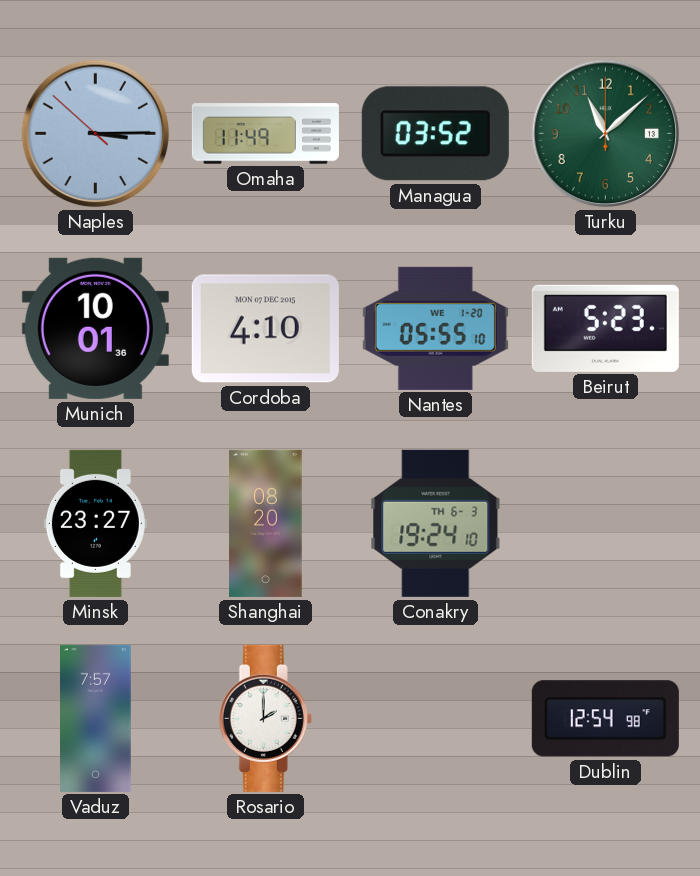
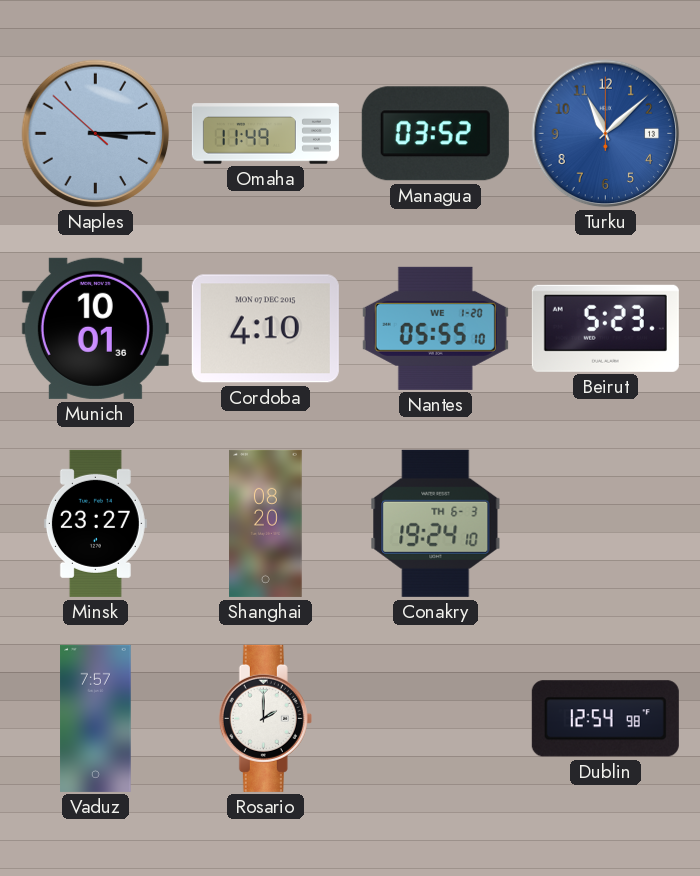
Turku dial: green -> blue (606, 134)
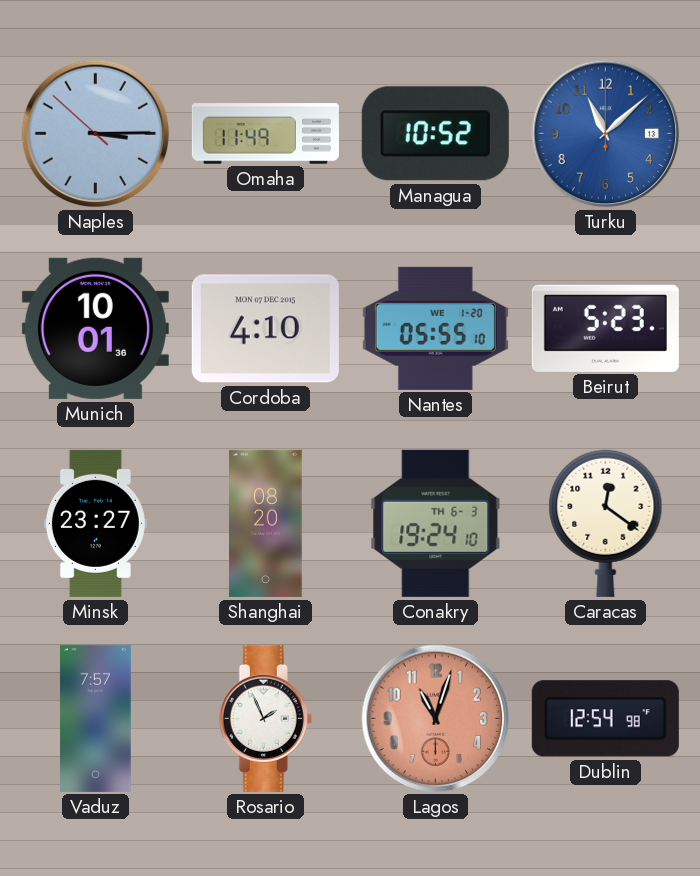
Managua: 03:52 -> 10:52 (435, 134)
Caracas: none -> 12:21 (606, 523)
Rosario: 2:00 -> 1:56 (265, 718)
Lagos: none -> 11:03 (436, 719)
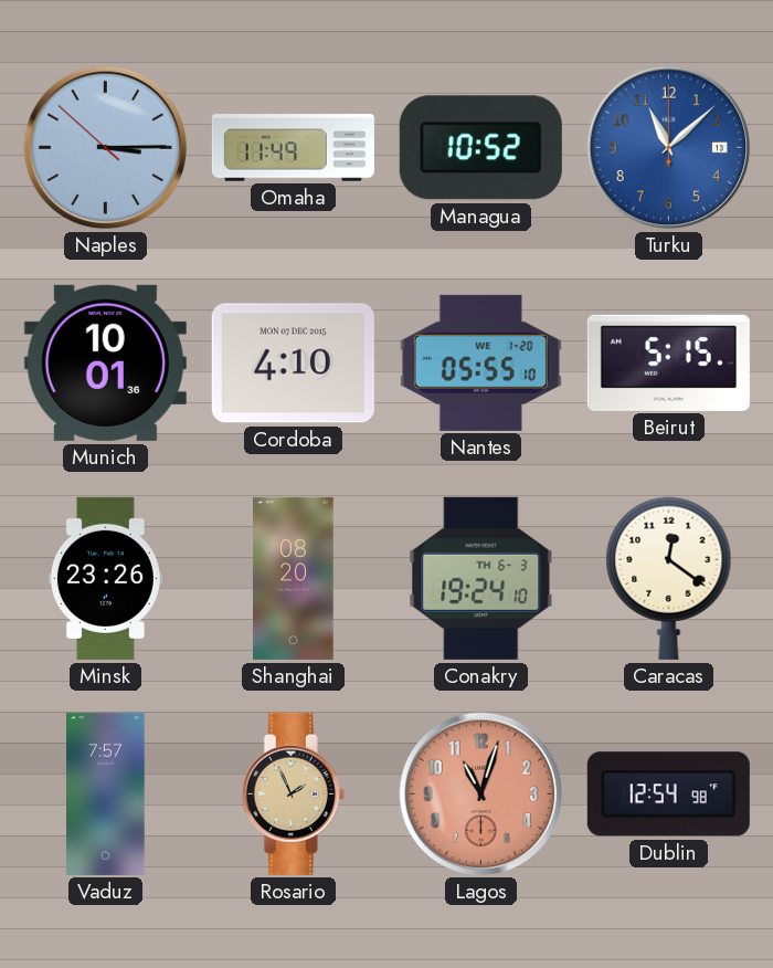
Beirut: 5:23 -> 5:15 (668, 362)
Minsk: 23:27 -> 23:26 (105, 578)
Rosario dial: white -> champagne (293, 793)
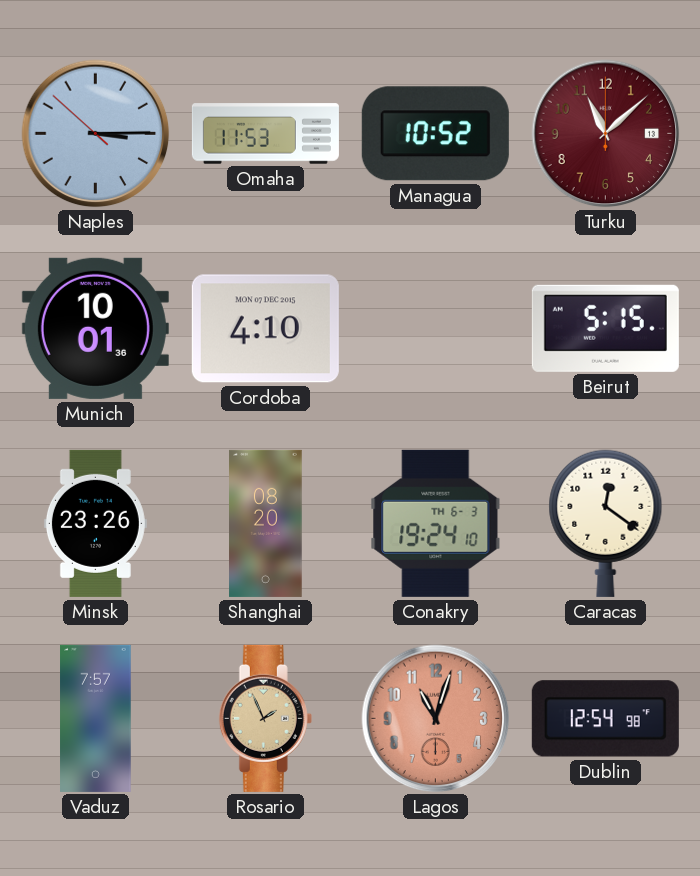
Omaha: 11:49 -> 11:53 (265, 134)
Turku dial: blue -> burgundy (606, 134)
Nantes: 05:55 -> none (480, 362)
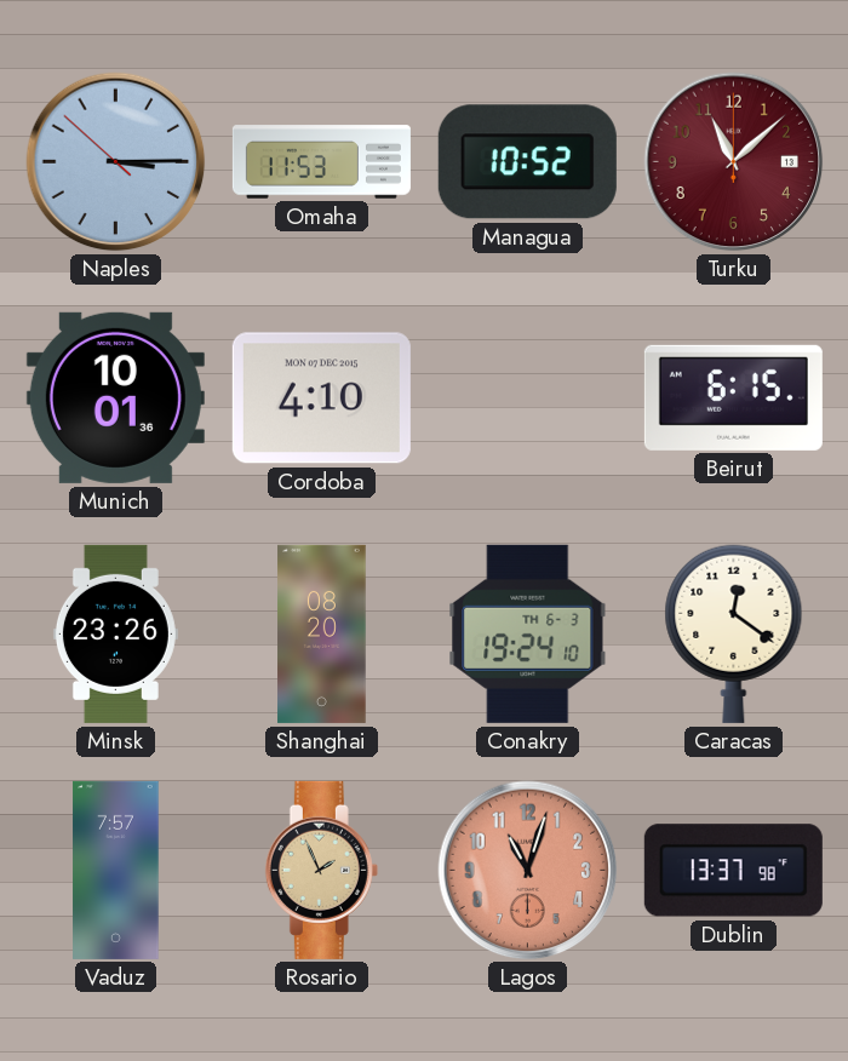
Beirut: 5:15 -> 6:15 (733, 397)
Dublin: 12:54 -> 13:37 (733, 871)
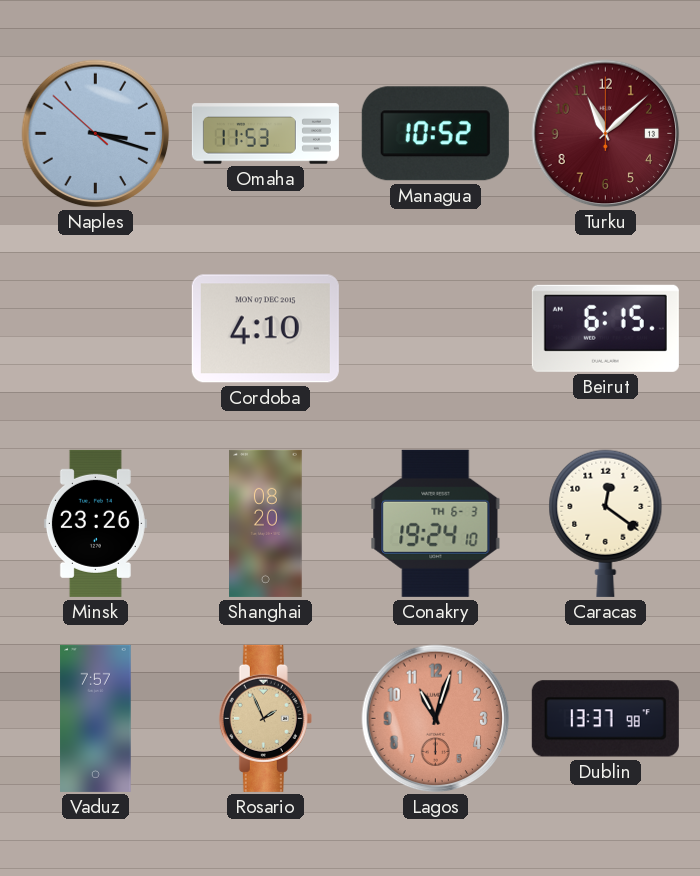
Naples: 3:14 -> 3:17 (96, 134)
Munich: 10:01 -> none (115, 397)
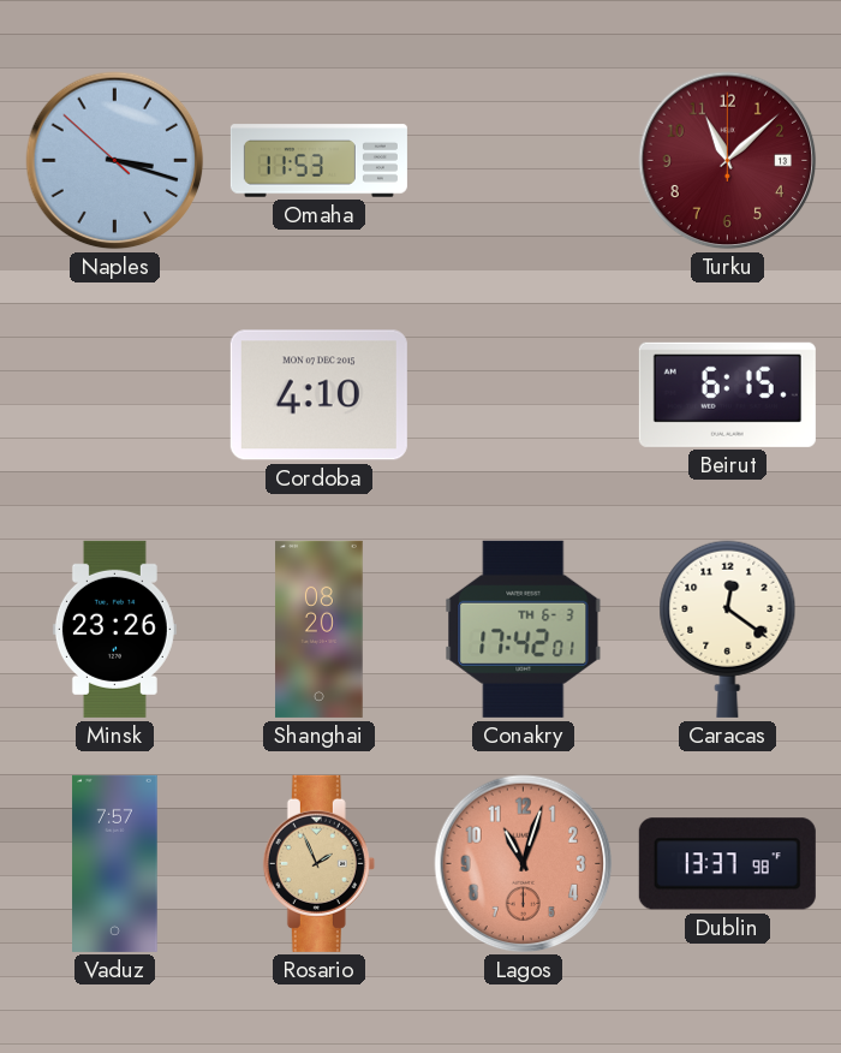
Managua: 10:52 -> none (435, 134)
Conakry: 19:24 -> 17:42 (524, 629)
